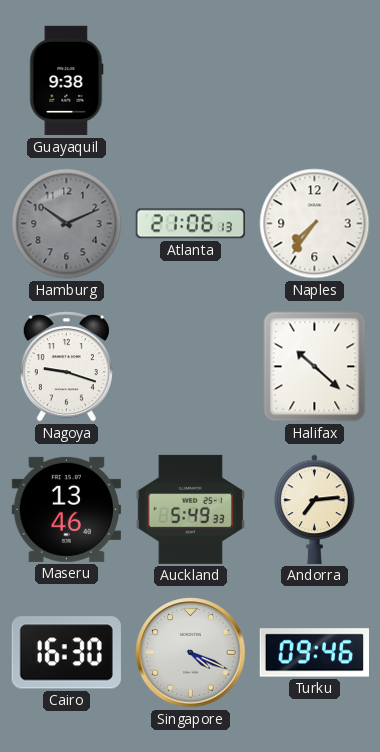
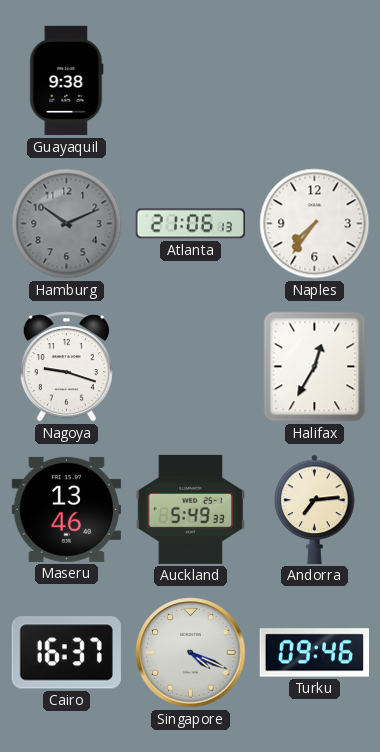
Halifax: 10:22 -> 12:35 (315, 367)
Cairo: 16:30 -> 16:37 (66, 653)
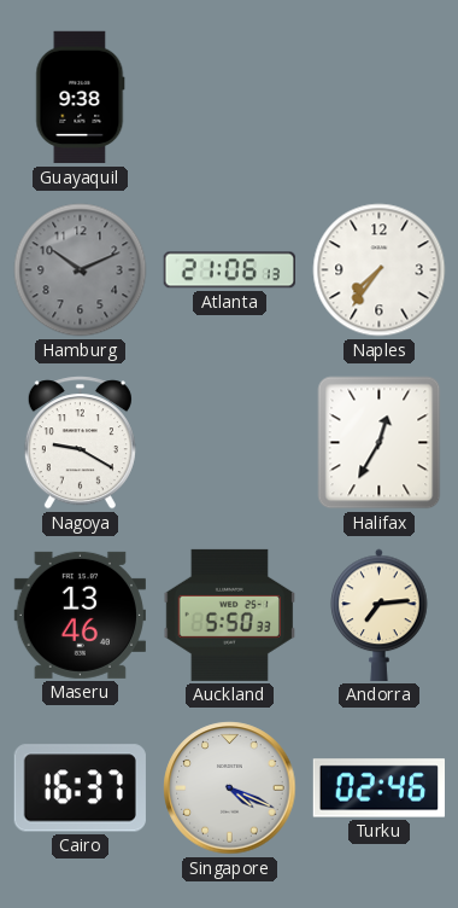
Nagoya: 9:18 -> 9:20 (80, 443)
Auckland: 5:49 -> 5:50 (229, 615)
Turku: 09:46 -> 02:46 (378, 788)
